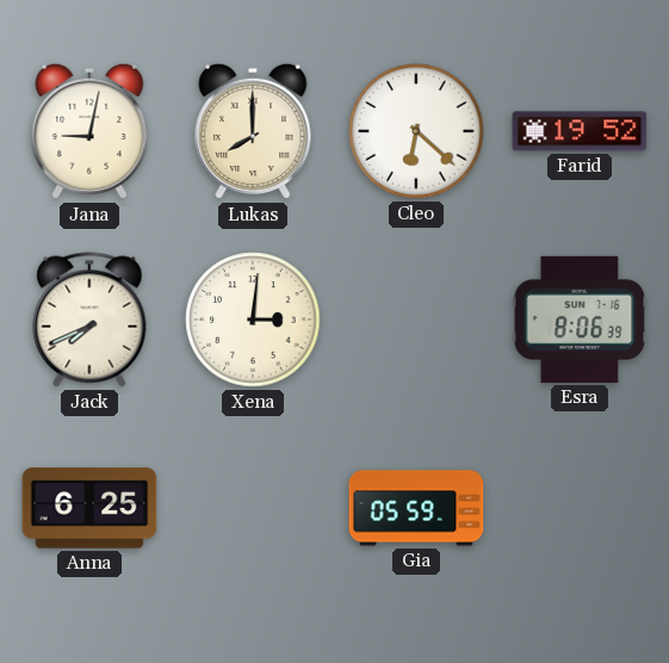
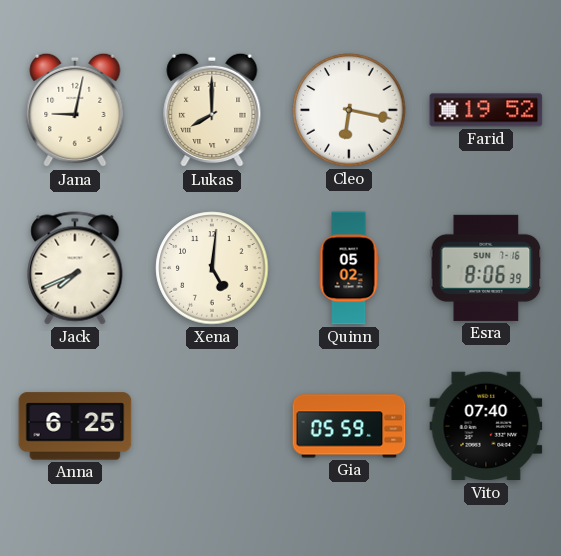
Cleo: 6:22 -> 6:17 (349, 110)
Xena: 3:01 -> 5:01 (212, 268)
Quinn: none -> 05:02 (349, 268)
Vito: none -> 07:40 (486, 426)
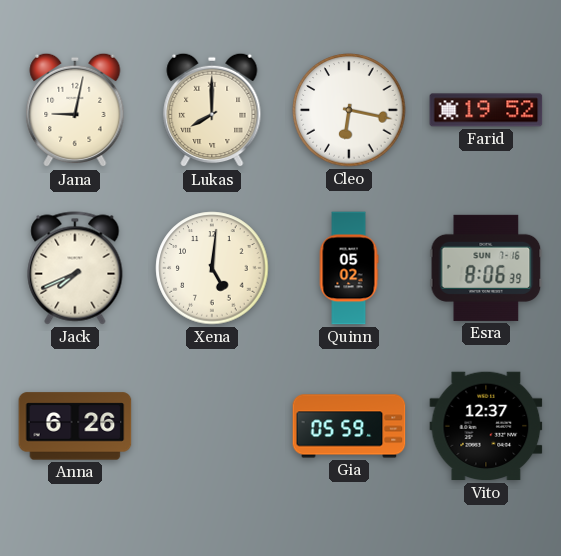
Anna: 6:25 -> 6:26 (75, 426)
Vito: 07:40 -> 12:37 (486, 426)
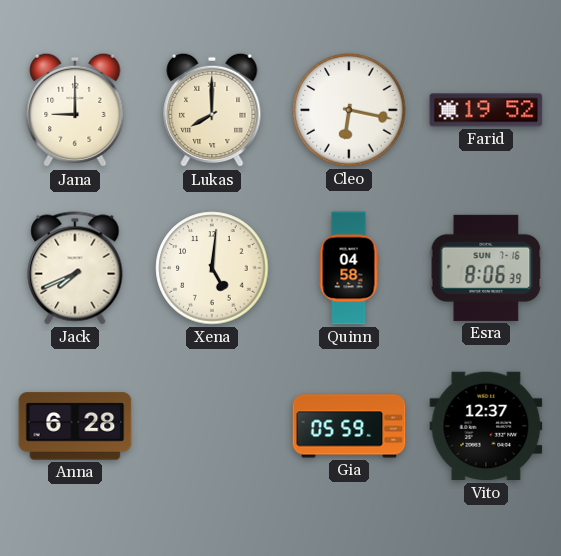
Jana: 9:02 -> 9:00 (75, 110)
Quinn: 05:02 -> 04:58 (349, 268)
Anna: 6:26 -> 6:28 (75, 426)
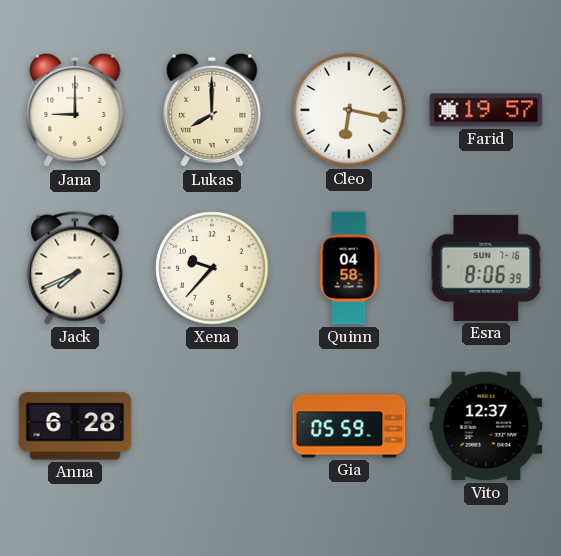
Farid: 19:52 -> 19:57 (486, 110)
Xena: 5:01 -> 9:37 (212, 268)
